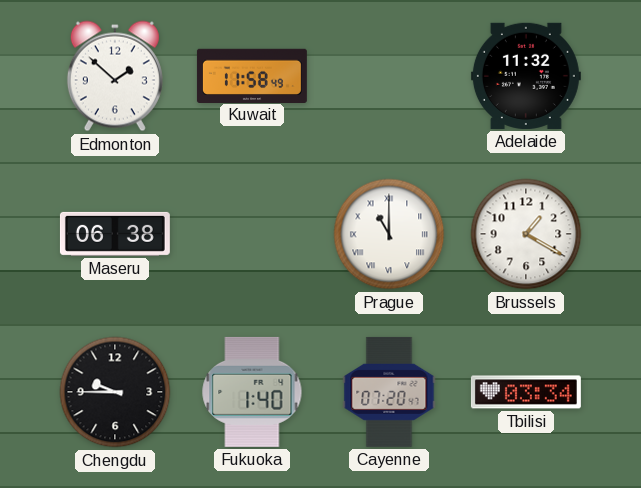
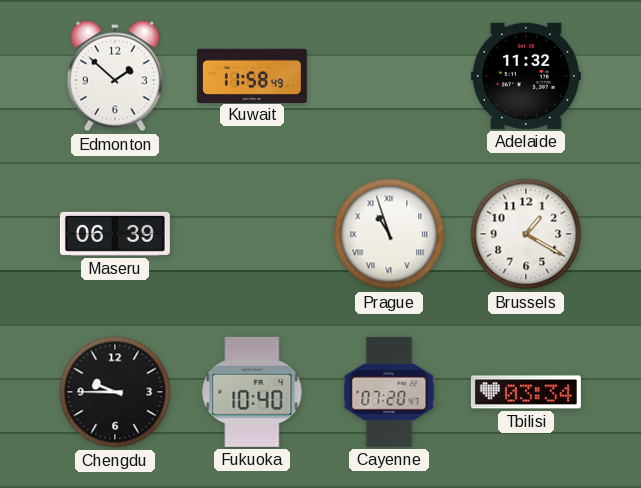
Maseru: 06:38 -> 06:39 (115, 234)
Prague: 11:00 -> 10:57 (389, 234)
Fukuoka: 1:40 -> 10:40 (252, 392)
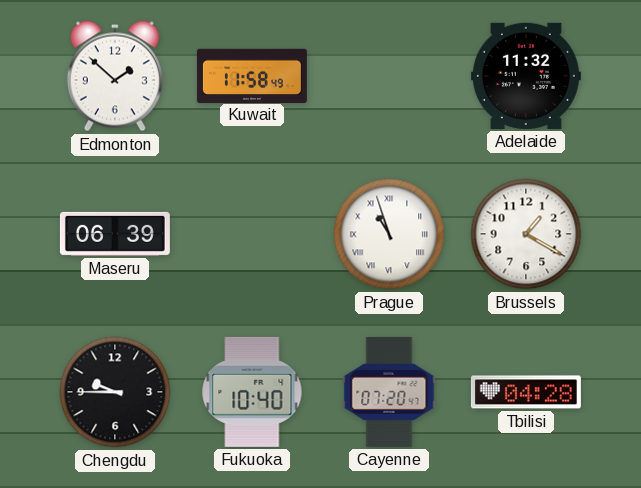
Tbilisi: 03:34 -> 04:28 (526, 392)
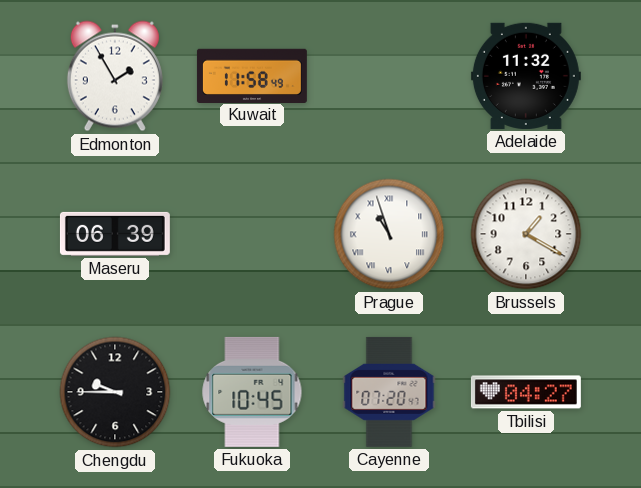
Edmonton: 1:52 -> 1:55 (115, 76)
Fukuoka: 10:40 -> 10:45 (252, 392)
Tbilisi: 04:28 -> 04:27 (526, 392)
